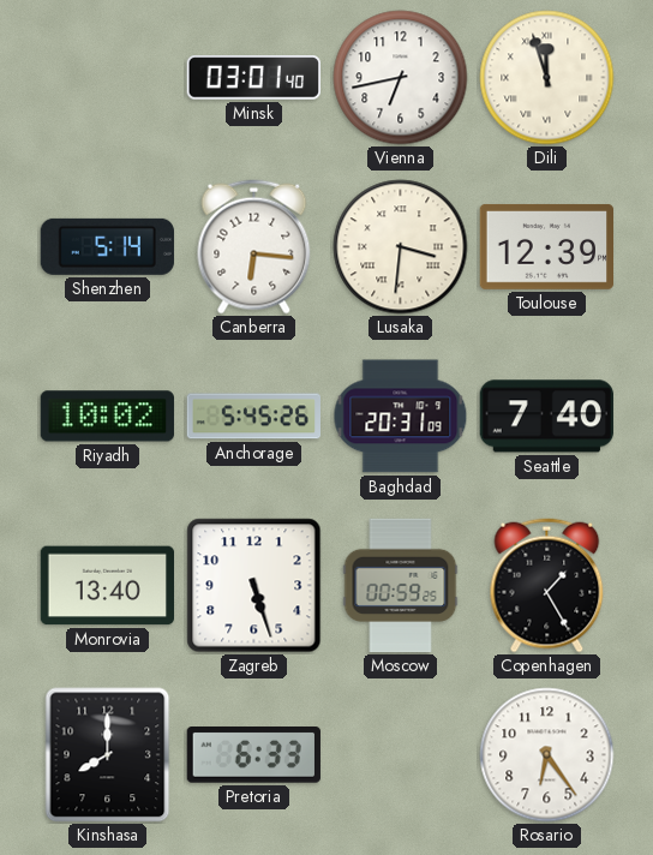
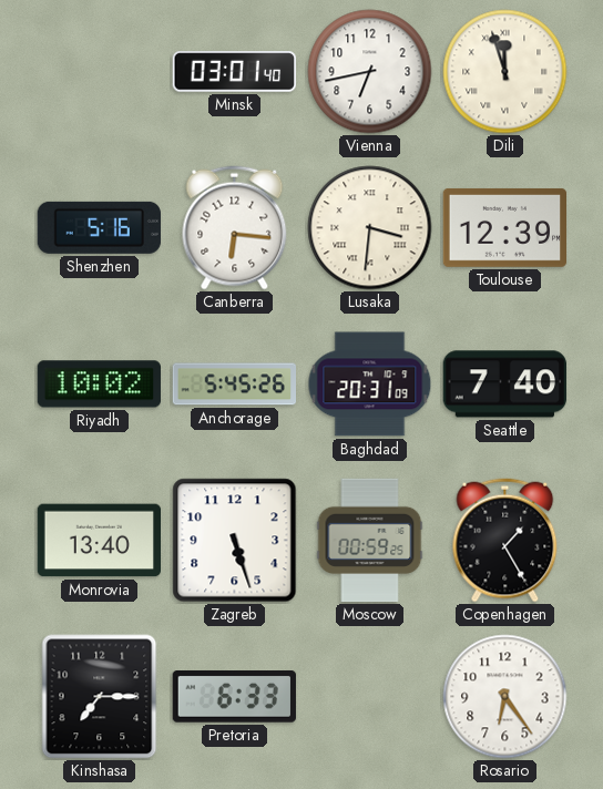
Shenzhen: 5:14 -> 5:16 (99, 227)
Kinshasa: 8:00 -> 7:15 (100, 697)
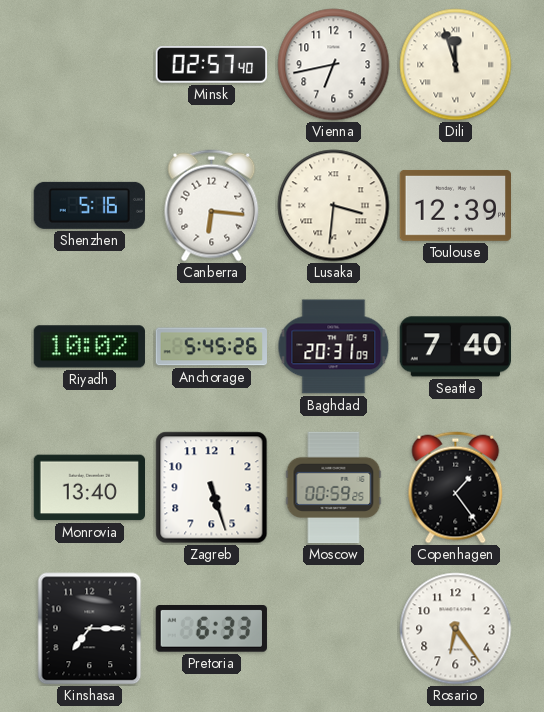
Minsk: 03:01 -> 02:57 (211, 65)
Copenhagen: 1:25 -> 1:24 (456, 488)
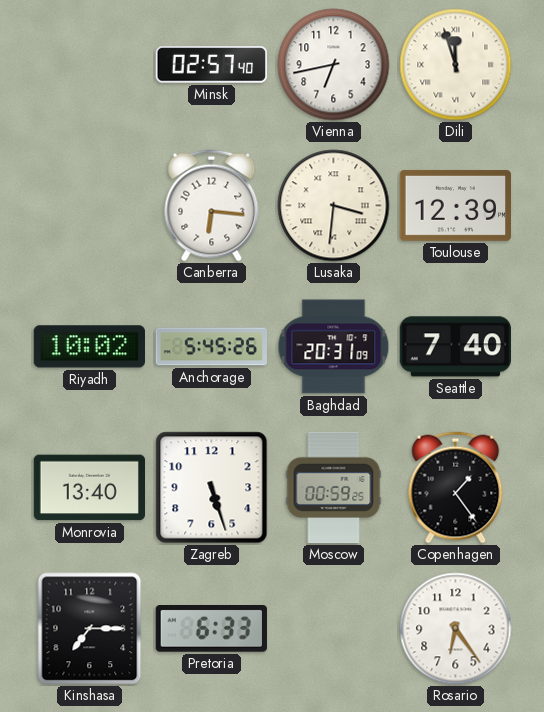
Shenzhen: 5:16 -> none (89, 205)
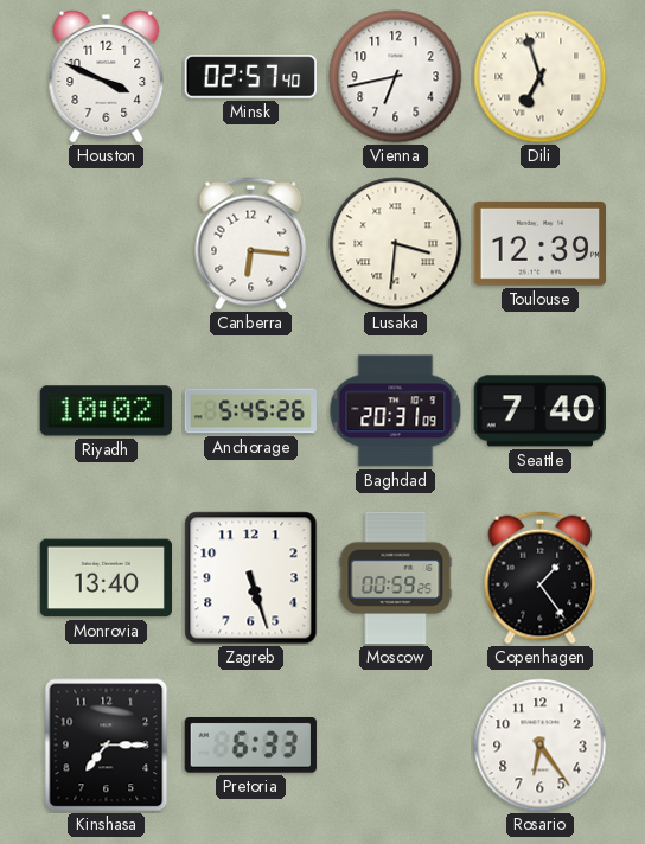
Houston: none -> 3:49 (107, 77)
Dili: 11:57 -> 6:57 (541, 77)
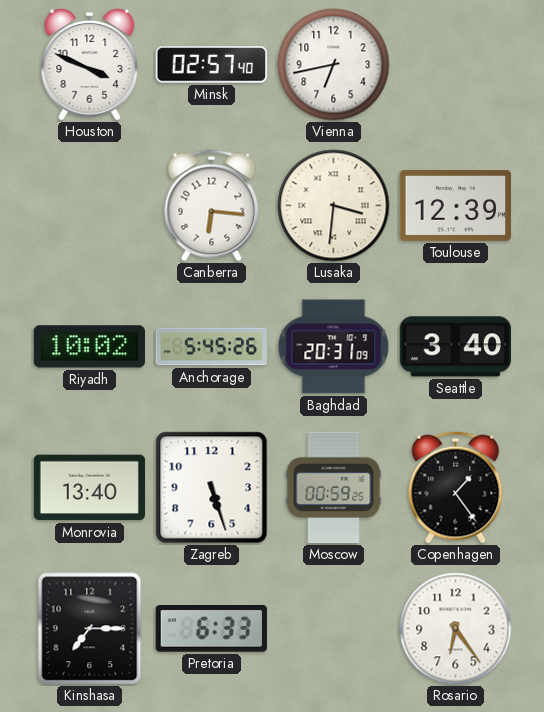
Dili: 6:57 -> none (541, 77)
Seattle: 7:40 -> 3:40 (455, 347)
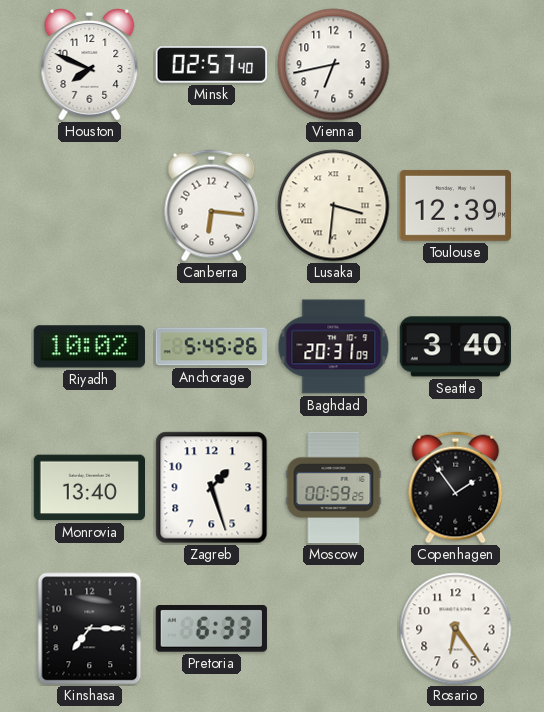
Houston: 3:49 -> 7:49 (90, 65)
Zagreb: 5:27 -> 1:27 (212, 488)
Copenhagen: 1:24 -> 1:54 (456, 488)
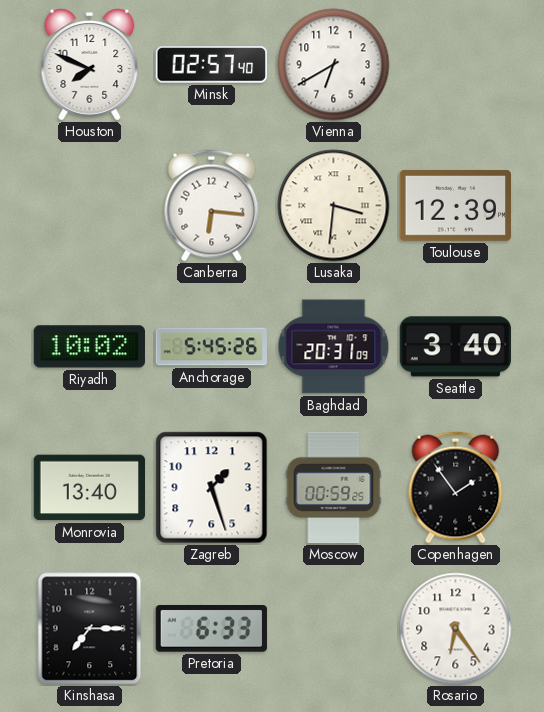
Vienna: 6:43 -> 6:40 (334, 65)
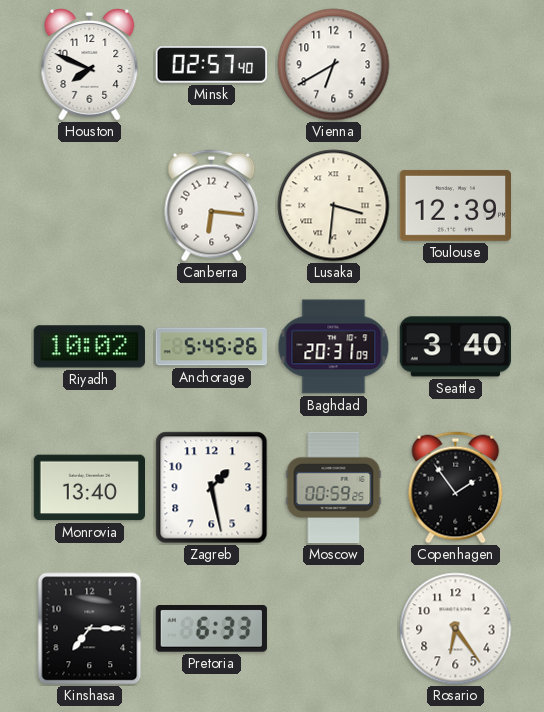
Zagreb: 1:27 -> 1:28 (212, 488)
